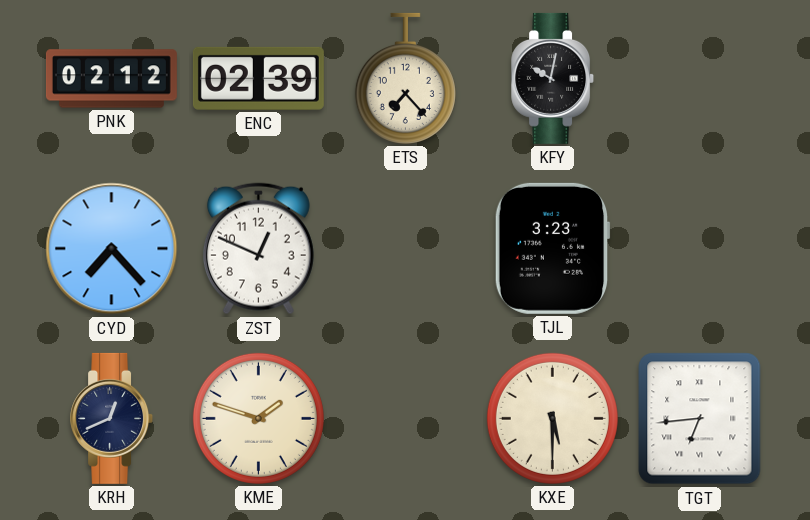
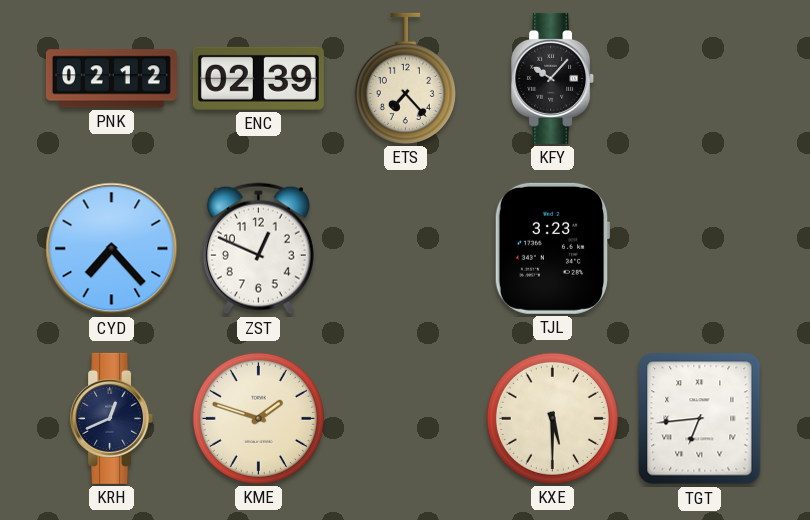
KFY: 10:02 -> 10:07 (553, 78)
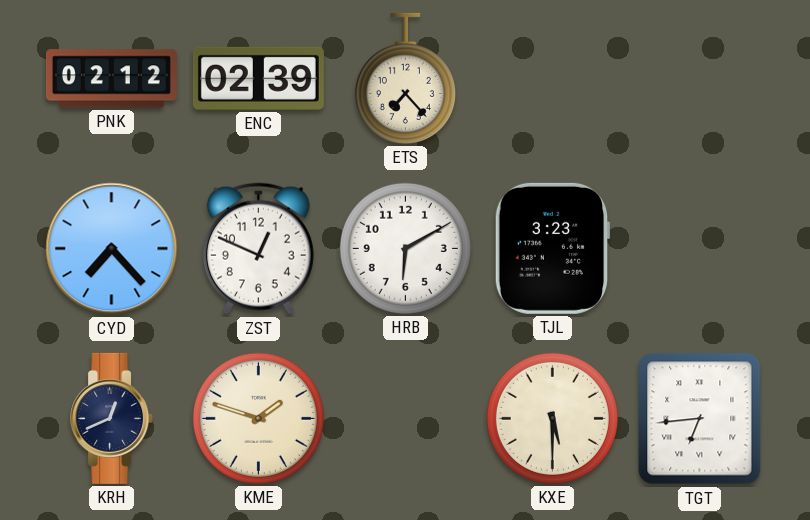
KFY: 10:07 -> none (553, 78)
HRB: none -> 6:10 (405, 248)
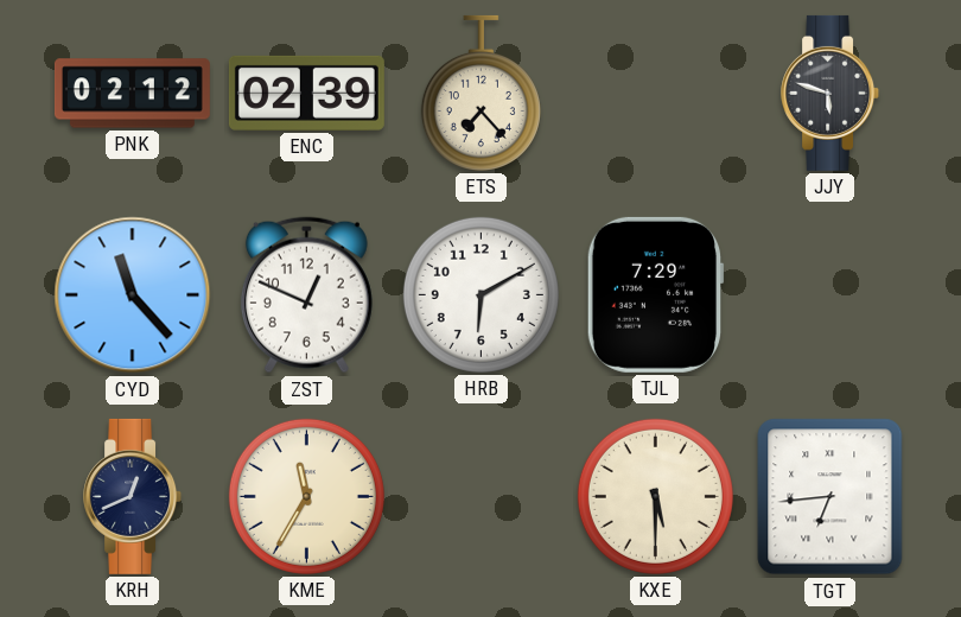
JJY: none -> 5:48 (830, 93)
CYD: 7:23 -> 11:23 (133, 295)
TJL: 3:23 -> 7:29 (655, 294)
KME: 1:48 -> 11:35 (306, 496)
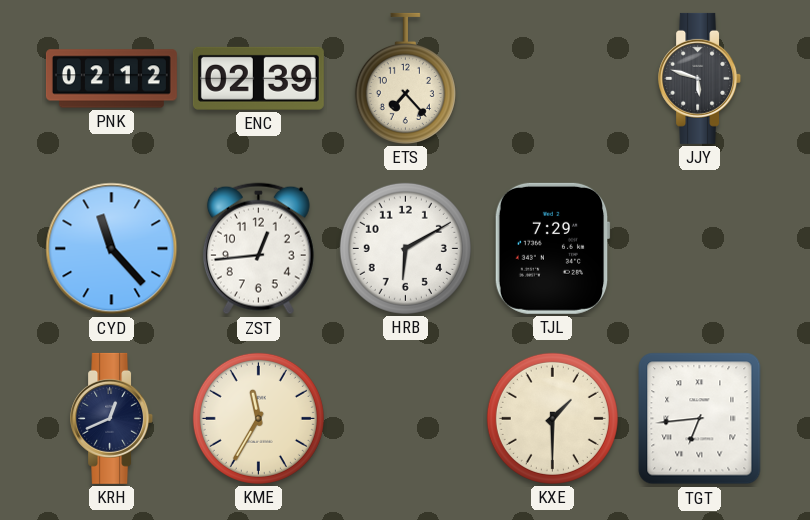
ZST: 12:49 -> 12:44 (258, 249)
KXE: 5:30 -> 1:30 (552, 418)
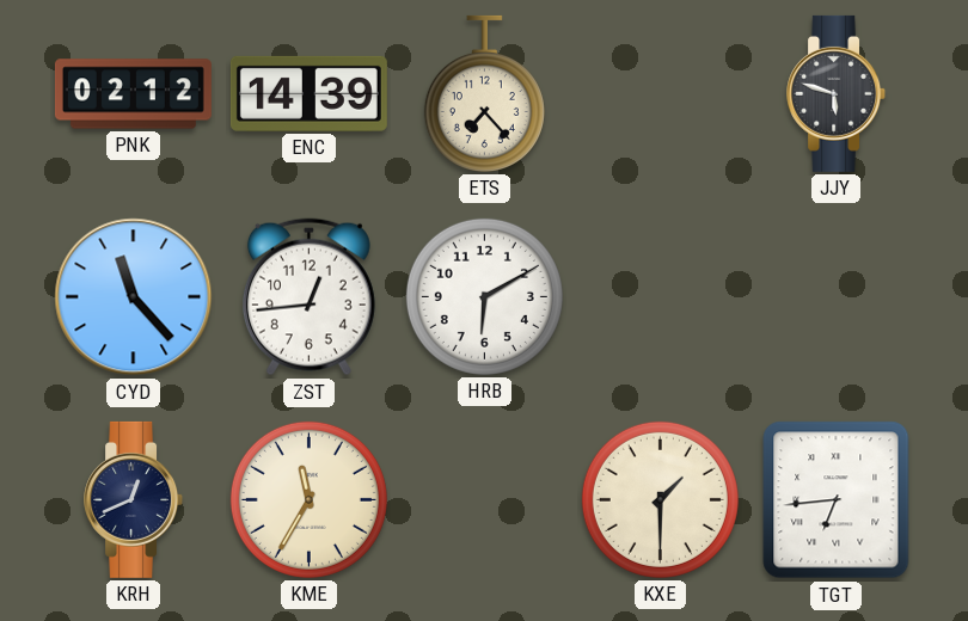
ENC: 02:39 -> 14:39 (308, 93)
TJL: 7:29 -> none (552, 248)
